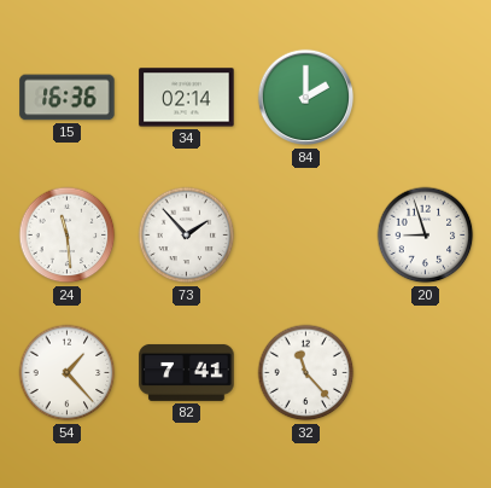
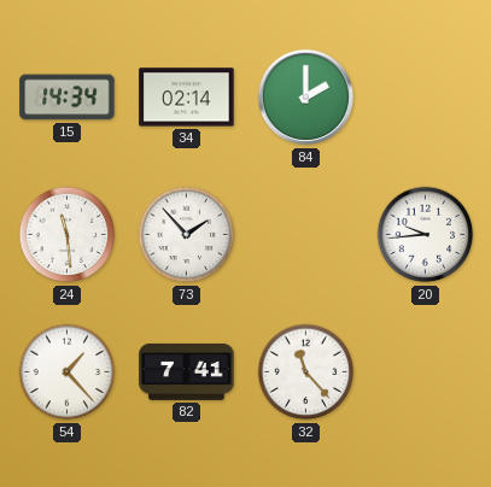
15: 16:36 -> 14:34 (68, 98)
20: 8:57 -> 9:44 (426, 235)
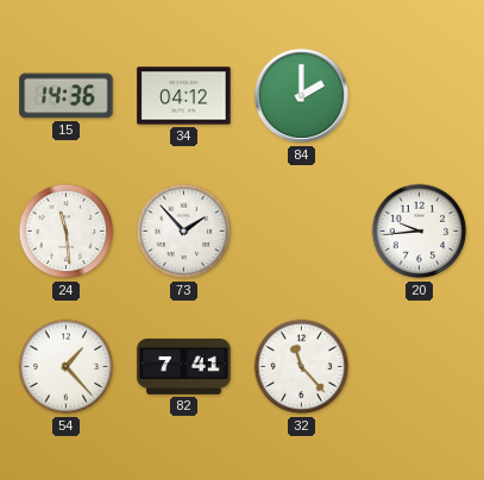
15: 14:34 -> 14:36 (67, 96)
34: 02:14 -> 04:12 (184, 96)
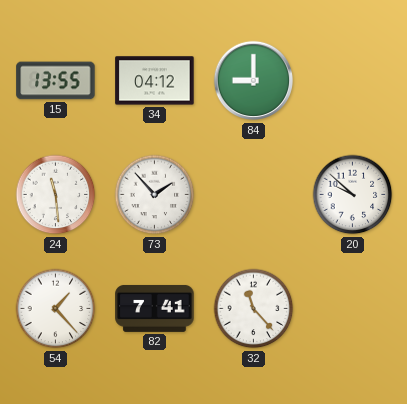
15: 14:36 -> 13:55 (56, 81)
84: 2:00 -> 9:00 (254, 81)
20: 9:44 -> 9:52 (353, 195)
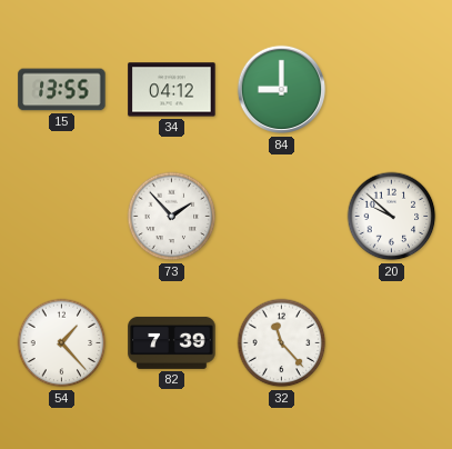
24: 11:29 -> none (56, 195)
82: 7:41 -> 7:39 (172, 342)
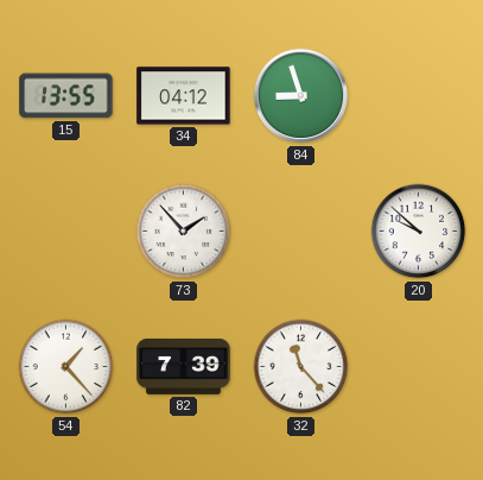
84: 9:00 -> 8:57 (301, 96)
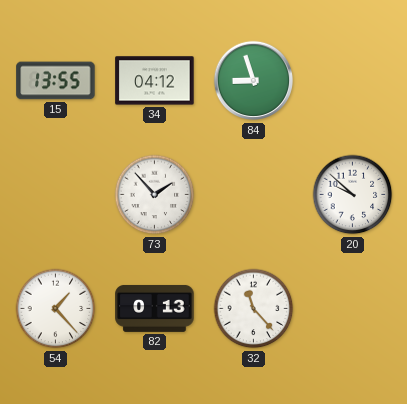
82: 7:39 -> 0:13 (155, 308)
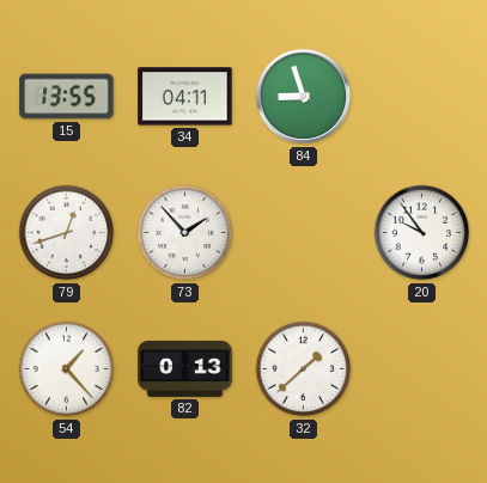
34: 04:12 -> 04:11 (185, 97)
79: none -> 12:42 (67, 233)
20: 9:52 -> 9:54 (422, 233)
32: 11:23 -> 1:38 (304, 369)
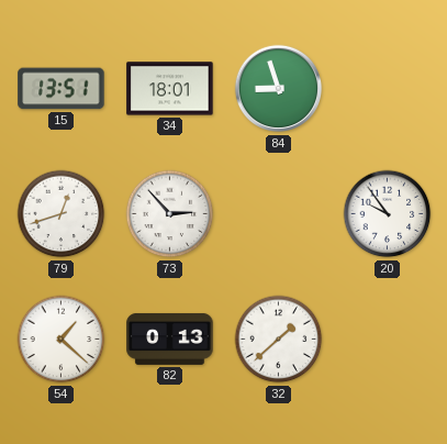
15: 13:55 -> 13:51 (62, 89)
34: 04:11 -> 18:01 (170, 89)
73: 1:53 -> 2:53 (170, 214)
54: 1:23 -> 1:22 (62, 340)
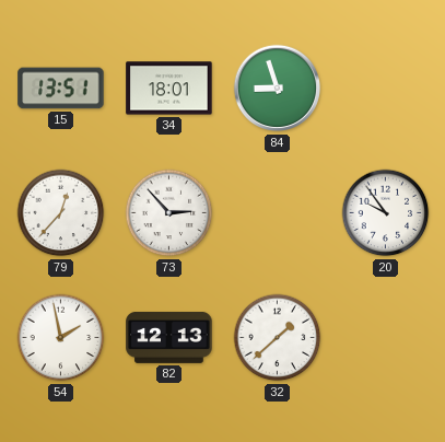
79: 12:42 -> 12:37 (61, 213)
54: 1:22 -> 1:58 (61, 338)
82: 0:13 -> 12:13 (169, 337)
